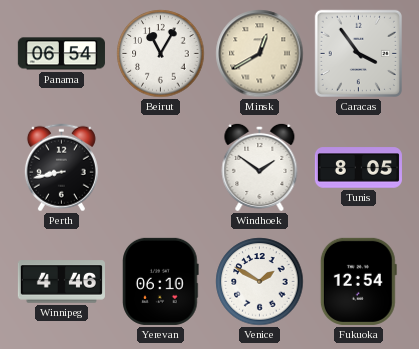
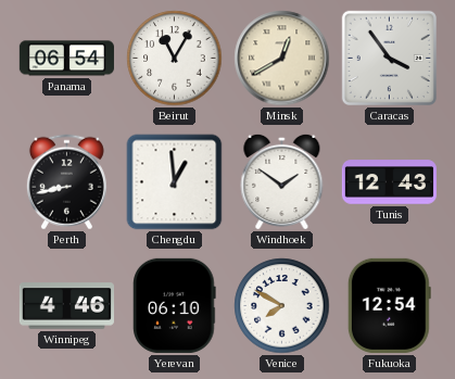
Chengdu: none -> 12:59 (175, 182)
Tunis: 8:05 -> 12:43 (389, 182)
Venice: 1:50 -> 7:50 (282, 306)
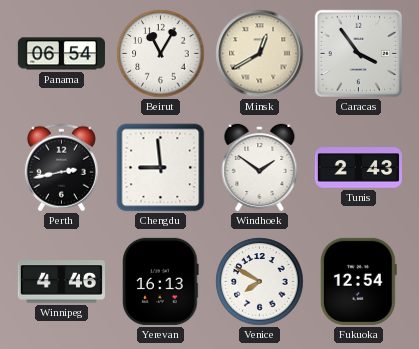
Perth: 8:43 -> 2:43 (61, 168)
Chengdu: 12:59 -> 8:59 (161, 168)
Tunis: 12:43 -> 2:43 (358, 168)
Yerevan: 06:10 -> 16:13 (161, 281)
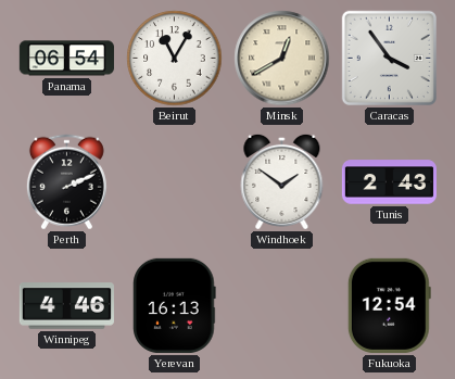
Perth: 2:43 -> 2:11 (66, 182)
Chengdu: 8:59 -> none (161, 168)
Venice: 7:50 -> none (260, 282)
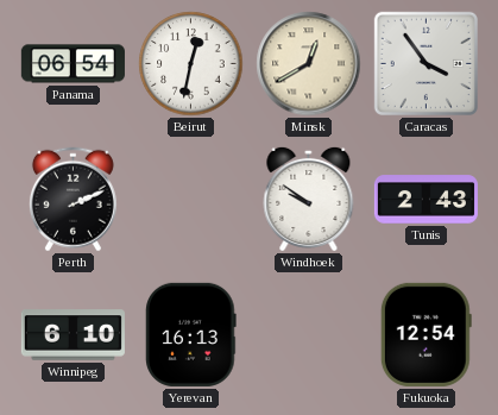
Beirut: 11:05 -> 12:32 (191, 64)
Windhoek: 1:51 -> 9:51 (309, 199)
Winnipeg: 4:46 -> 6:10 (73, 335)
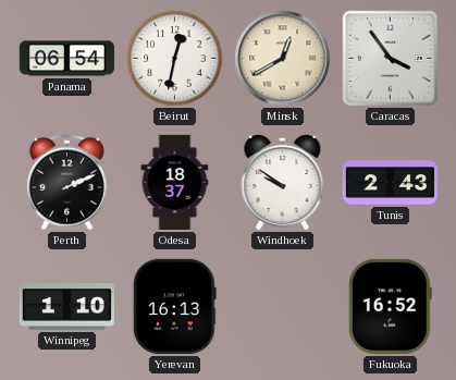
Odesa: none -> 18:37 (175, 182)
Winnipeg: 6:10 -> 1:10 (66, 307)
Fukuoka: 12:54 -> 16:52 (390, 306)
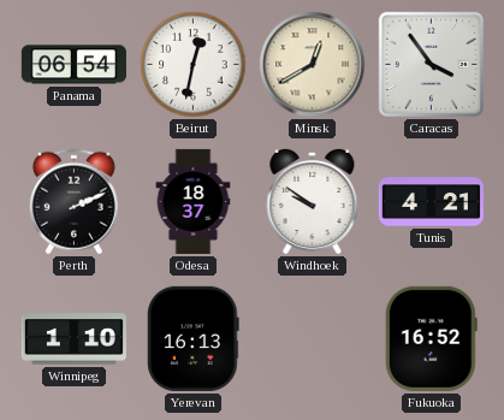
Tunis: 2:43 -> 4:21 (431, 202)
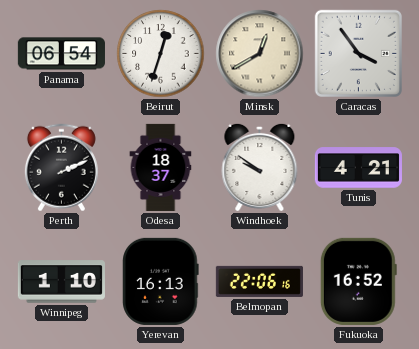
Beirut: 12:32 -> 12:33 (161, 54)
Belmopan: none -> 22:06 (259, 281)
